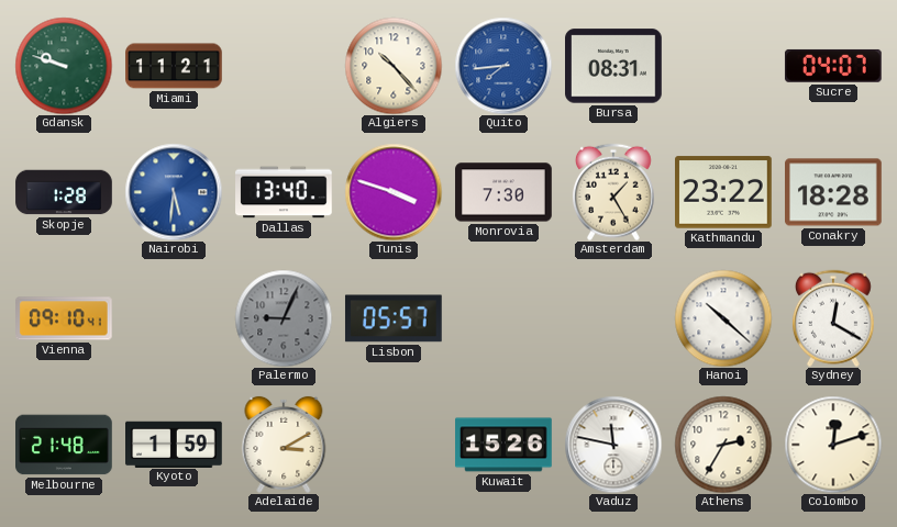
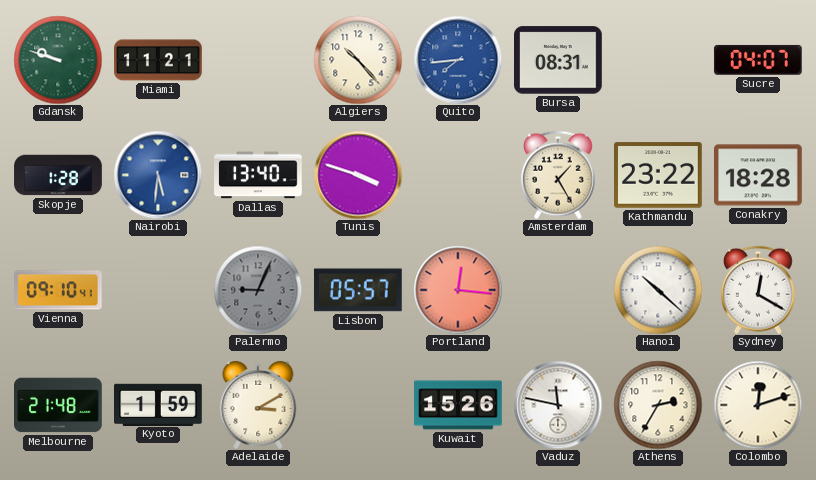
Monrovia: 7:30 -> none (503, 192)
Portland: none -> 12:16 (458, 290)
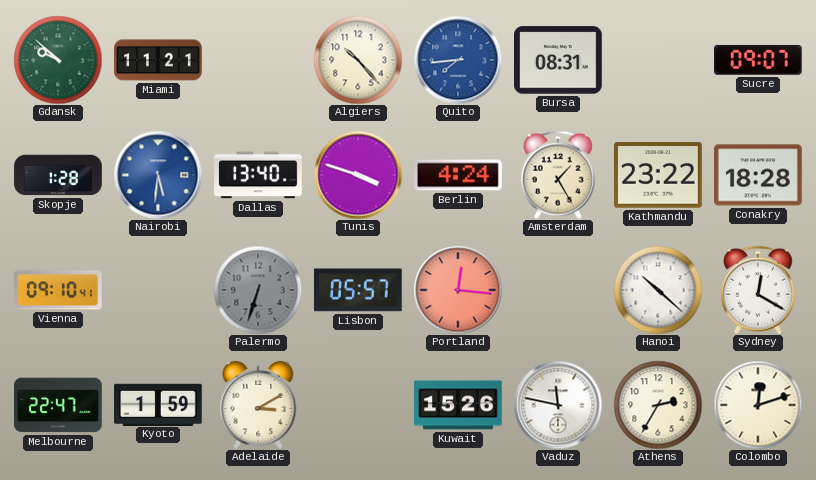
Gdansk: 9:48 -> 9:52 (58, 60)
Sucre: 04:07 -> 09:07 (758, 60)
Berlin: none -> 4:24 (459, 175)
Palermo: 9:04 -> 6:33 (258, 290)
Melbourne: 21:48 -> 22:47 (59, 405)
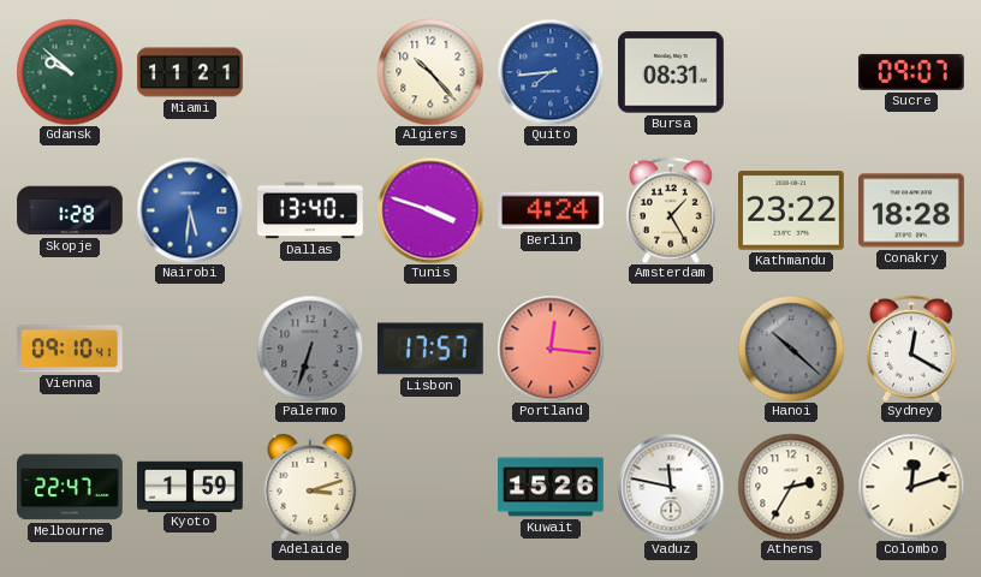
Lisbon: 05:57 -> 17:57 (430, 349)
Hanoi dial: white -> grey (791, 349)
Adelaide: 3:10 -> 3:12 (310, 487)
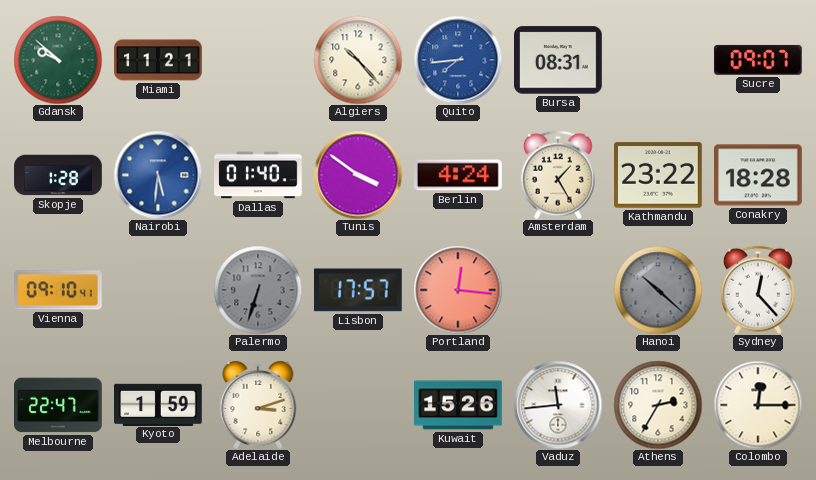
Dallas: 13:40 -> 01:40 (258, 175)
Tunis: 3:48 -> 3:51 (358, 175)
Sydney: 12:20 -> 12:23 (758, 290)
Vaduz: 11:47 -> 11:44 (558, 405)
Colombo: 12:12 -> 12:15 (758, 405)
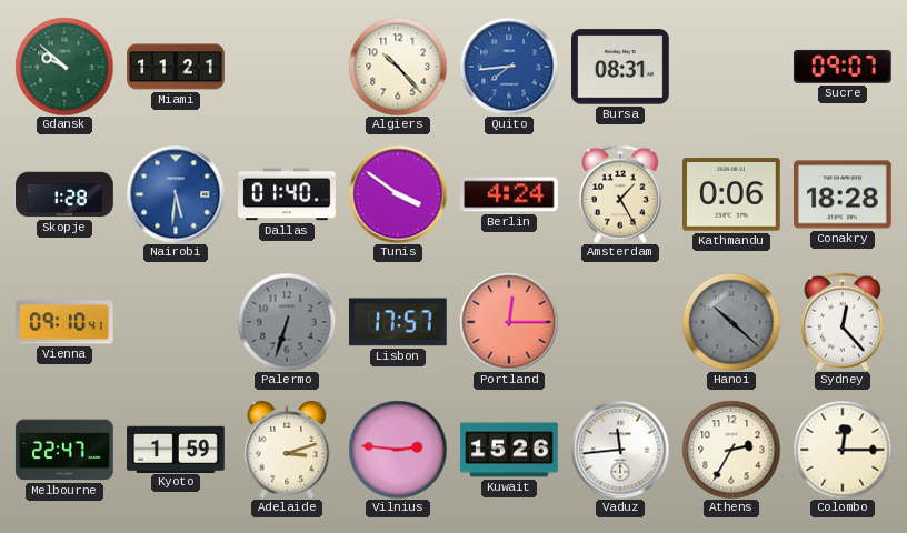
Kathmandu: 23:22 -> 0:06 (732, 194)
Portland: 12:16 -> 12:15 (509, 322)
Vilnius: none -> 2:46 (398, 450)
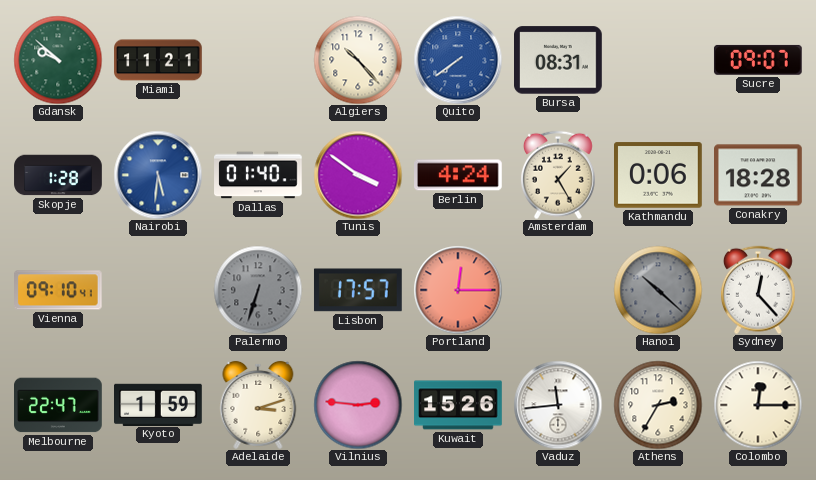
Quito: 7:44 -> 7:39 (458, 60)
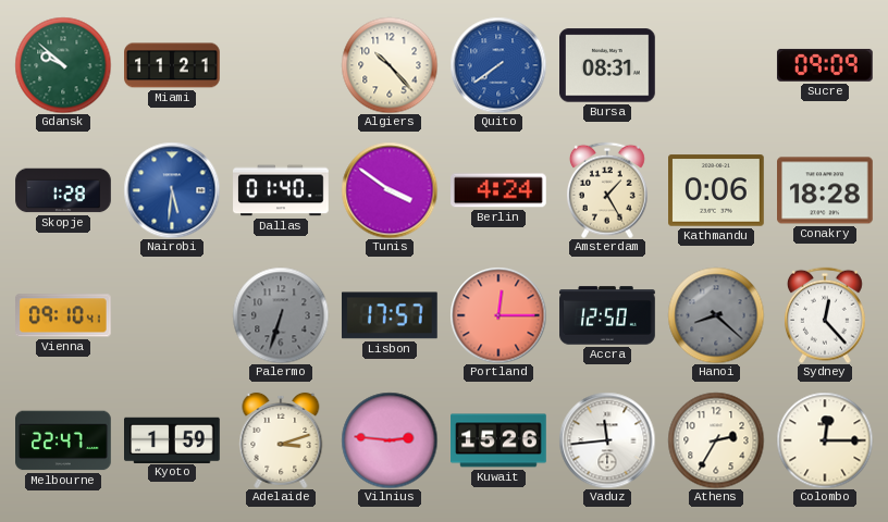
Sucre: 09:07 -> 09:09 (825, 65)
Accra: none -> 12:50 (607, 315)
Hanoi: 10:22 -> 8:22 (716, 315)
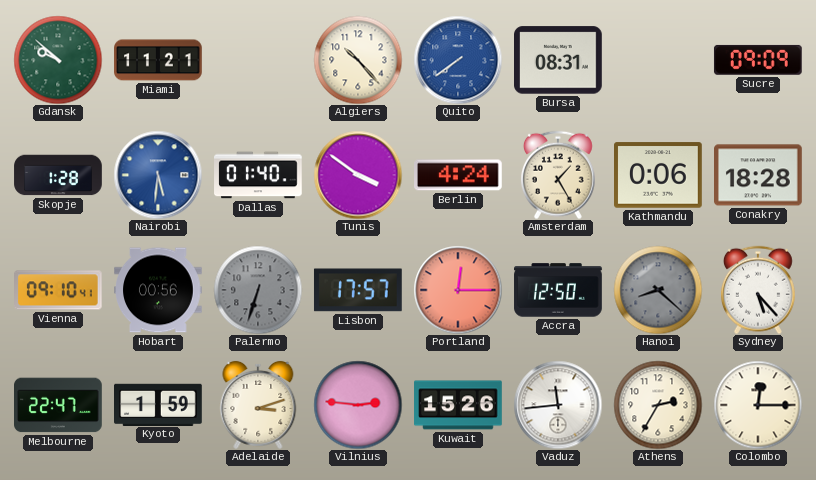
Hobart: none -> 00:56 (158, 290)
Sydney: 12:23 -> 5:23 (758, 290)
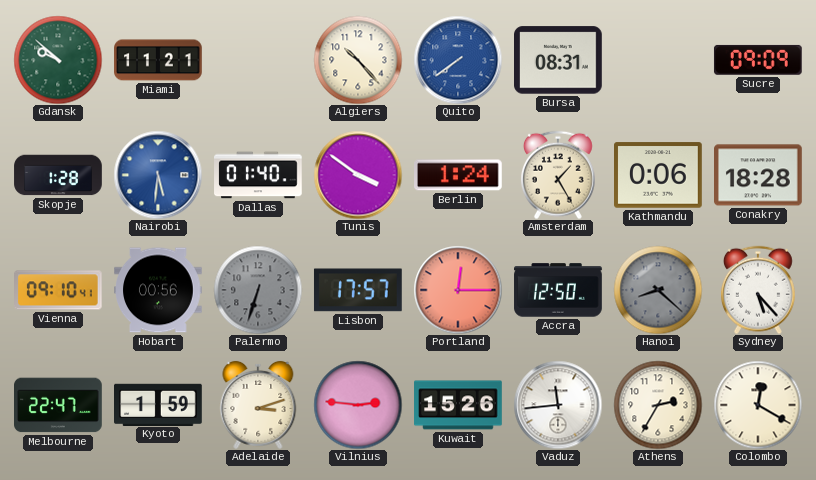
Berlin: 4:24 -> 1:24 (459, 175)
Colombo: 12:15 -> 12:20 (758, 405)
